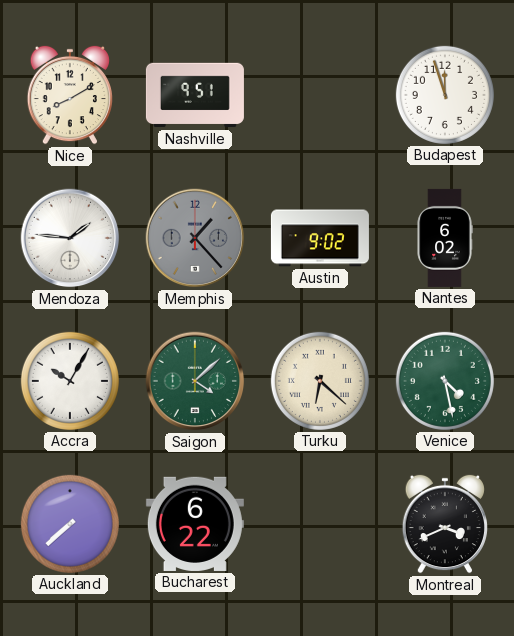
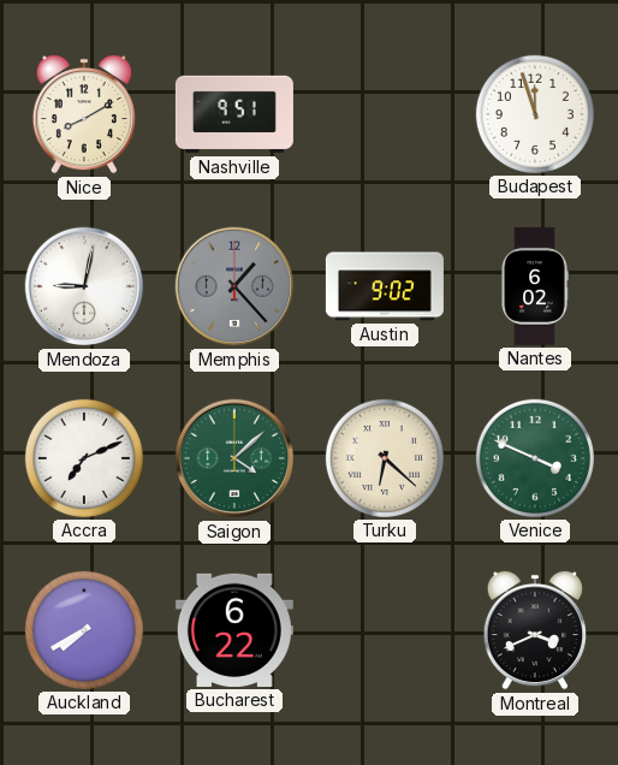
Mendoza: 1:46 -> 9:02 (84, 286)
Accra: 10:05 -> 7:11 (84, 458)
Venice: 4:28 -> 3:49 (535, 458)
Auckland: 7:38 -> 7:40 (84, 630)
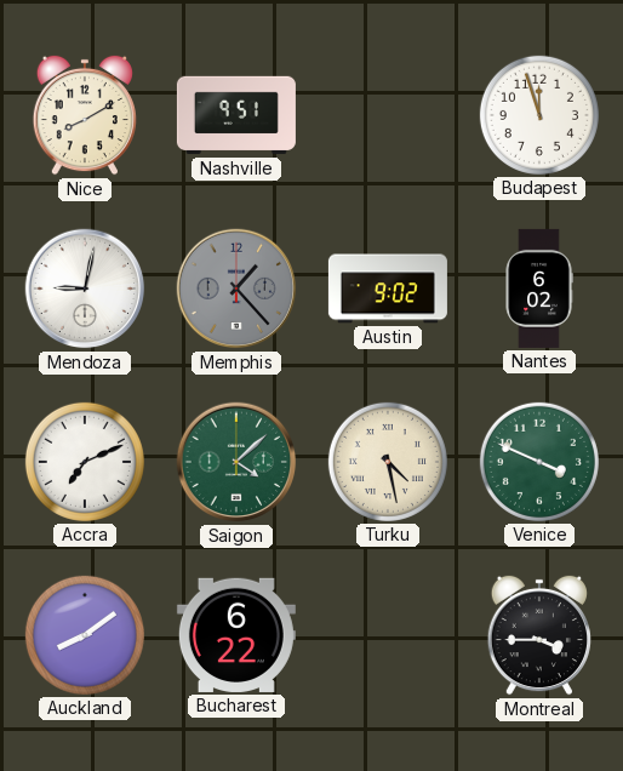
Turku: 6:22 -> 4:28 (388, 462)
Auckland: 7:40 -> 8:09 (85, 635)
Montreal: 3:41 -> 3:45 (538, 635)
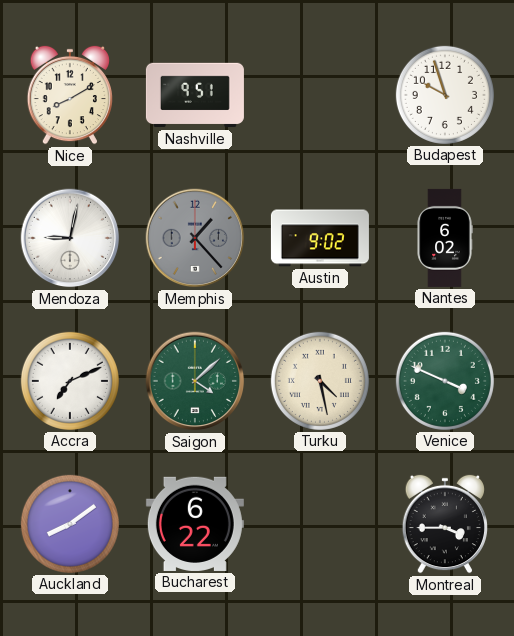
Budapest: 11:57 -> 9:57 (445, 95)
